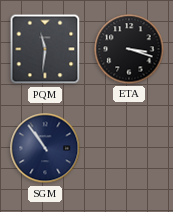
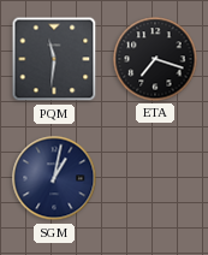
ETA: 3:18 -> 7:18 (155, 59)
SGM: 10:54 -> 1:02 (54, 178)
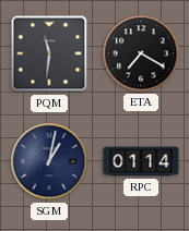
ETA: 7:18 -> 7:20 (141, 53)
RPC: none -> 01:14 (141, 161)
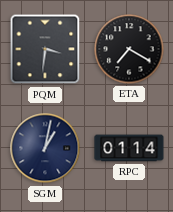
PQM: 11:31 -> 3:31 (45, 49)
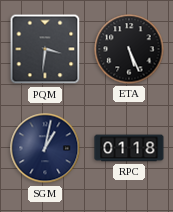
ETA: 7:20 -> 5:26 (129, 49)
RPC: 01:14 -> 01:18 (129, 148)
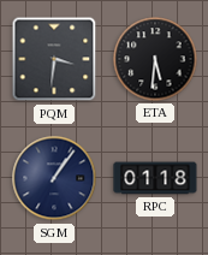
ETA: 5:26 -> 5:31 (155, 59)
SGM: 1:02 -> 1:06 (54, 178)
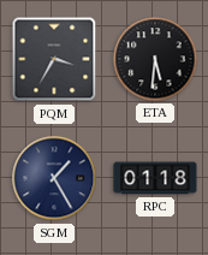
PQM: 3:31 -> 3:35 (54, 59)
SGM: 1:06 -> 1:25 (54, 178)
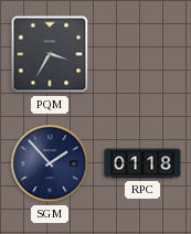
ETA: 5:31 -> none (155, 59)
SGM: 1:25 -> 1:53 (50, 163)
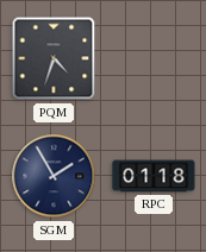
PQM: 3:35 -> 4:33 (54, 58)
SGM: 1:53 -> 1:55 (54, 176)
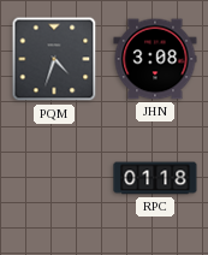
JHN: none -> 3:08 (155, 59)
SGM: 1:55 -> none (54, 176)
